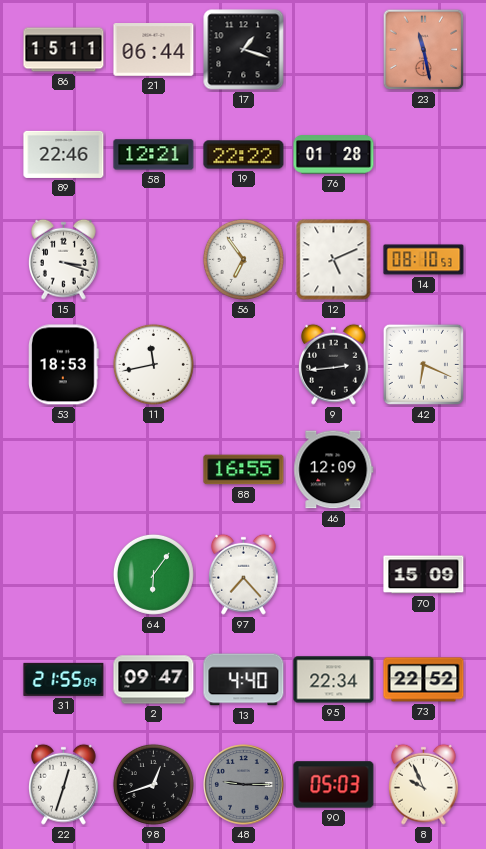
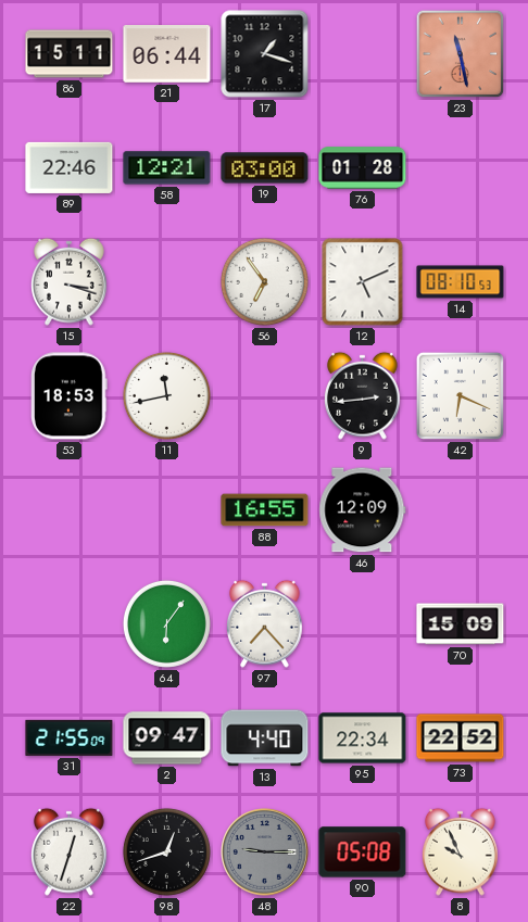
19: 22:22 -> 03:00 (265, 168)
90: 05:03 -> 05:08 (363, 852)
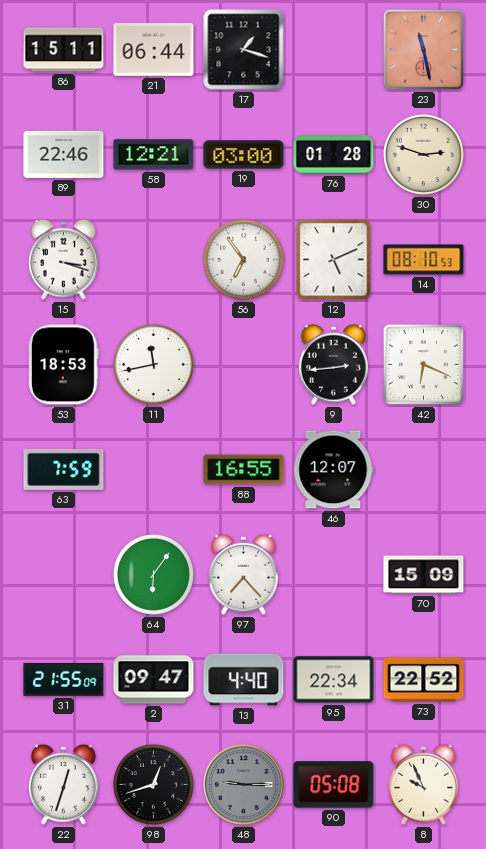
30: none -> 2:48 (423, 154)
63: none -> 7:59 (64, 469)
46: 12:09 -> 12:07 (334, 470)
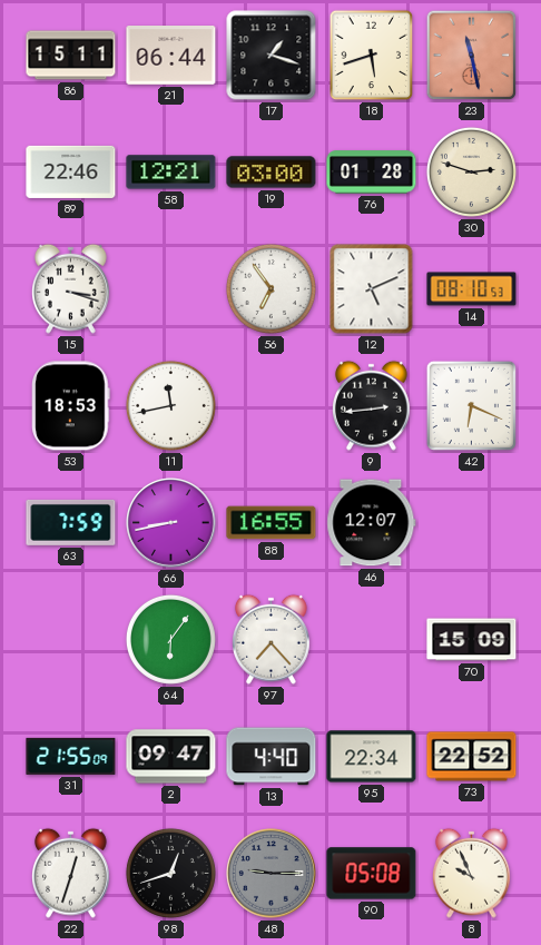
18: none -> 5:42 (372, 56)
66: none -> 8:43 (171, 523)
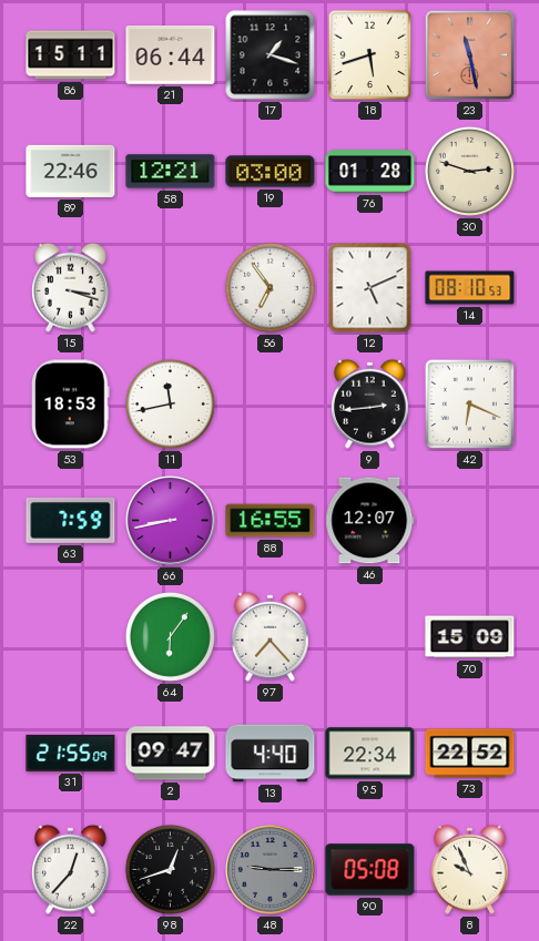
22: 12:33 -> 12:37 (71, 869)
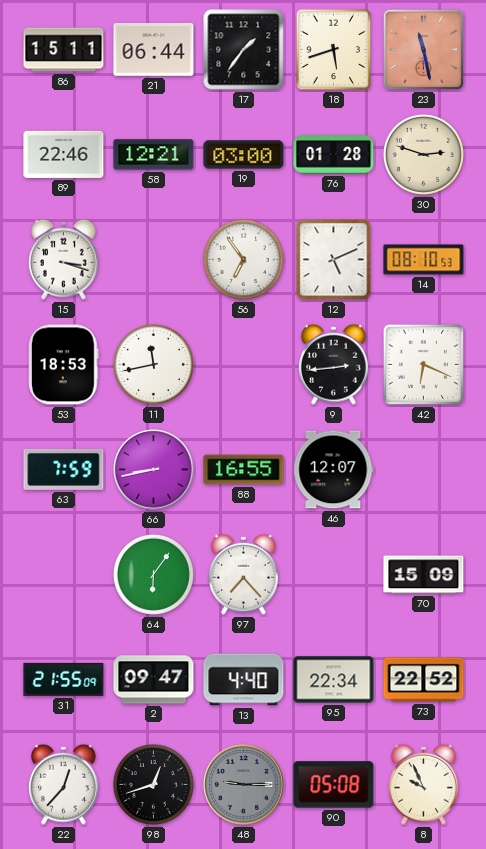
17: 1:18 -> 1:36 (244, 50)
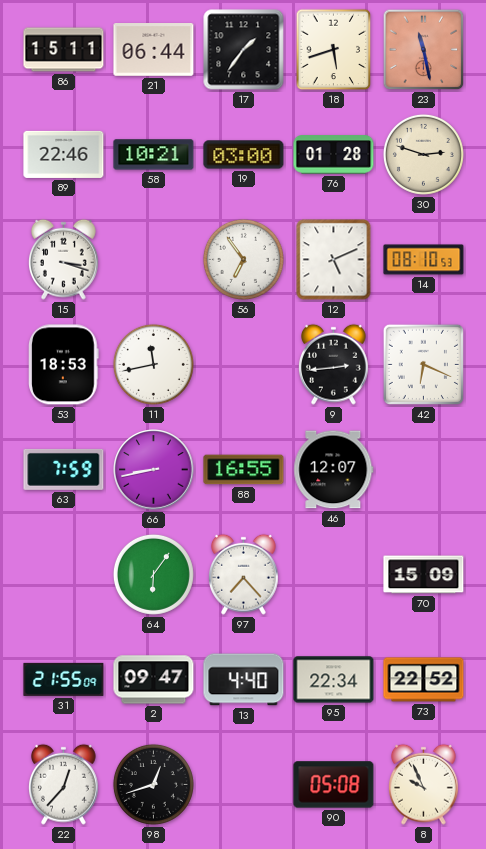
58: 12:21 -> 10:21 (154, 155)
48: 9:15 -> none (244, 785)
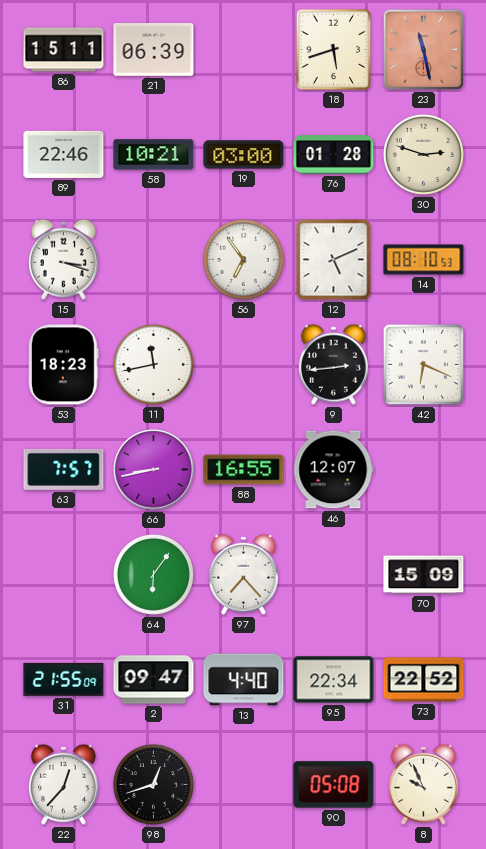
21: 06:44 -> 06:39 (154, 50)
17: 1:36 -> none (244, 50)
53: 18:53 -> 18:23 (64, 365)
63: 7:59 -> 7:57 (64, 469)
